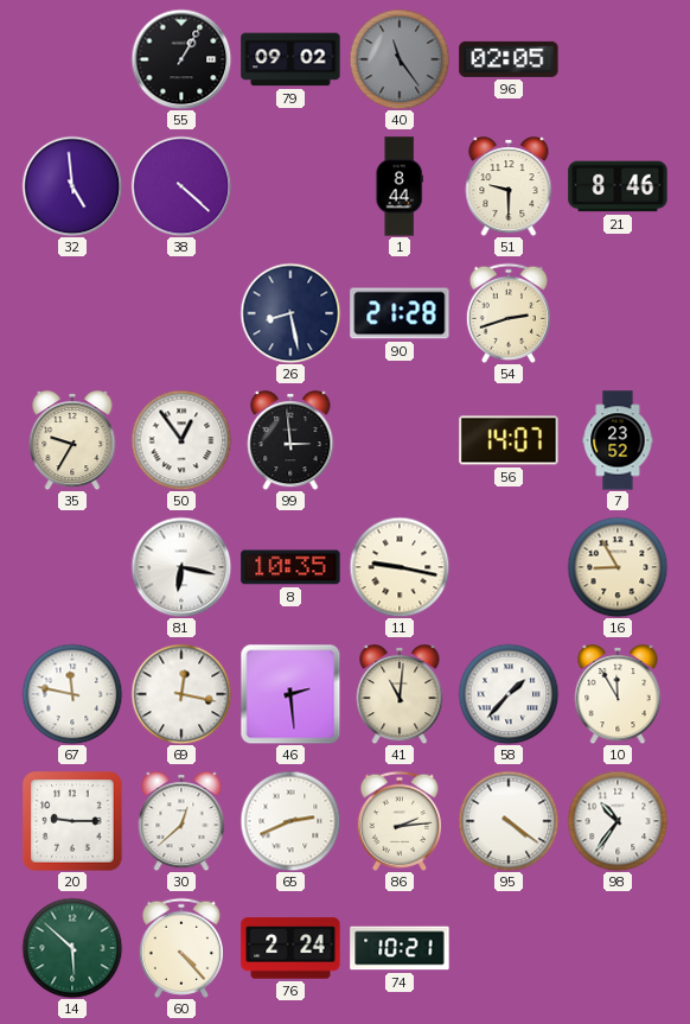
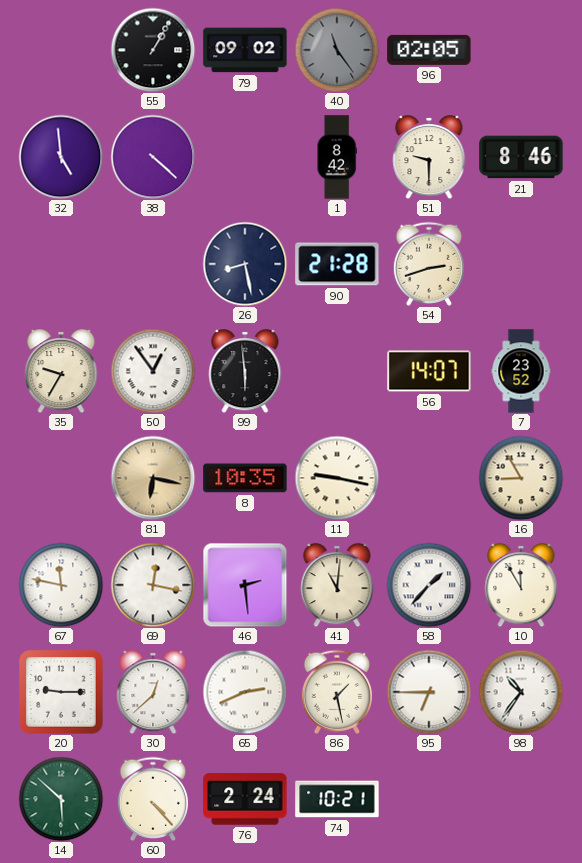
1: 8:44 -> 8:42 (337, 157)
99: 2:59 -> 5:59 (245, 371)
81 dial: white -> champagne (153, 478)
86: 2:14 -> 1:28 (336, 692)
95: 4:21 -> 6:45 (429, 692)
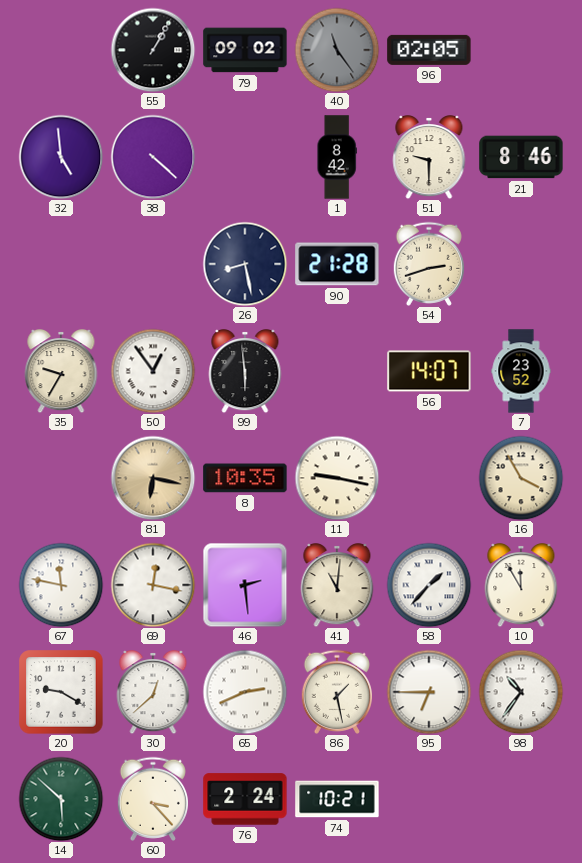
16: 8:55 -> 3:55 (521, 478)
20: 9:15 -> 9:20 (61, 692)
60: 4:23 -> 3:23 (152, 799)
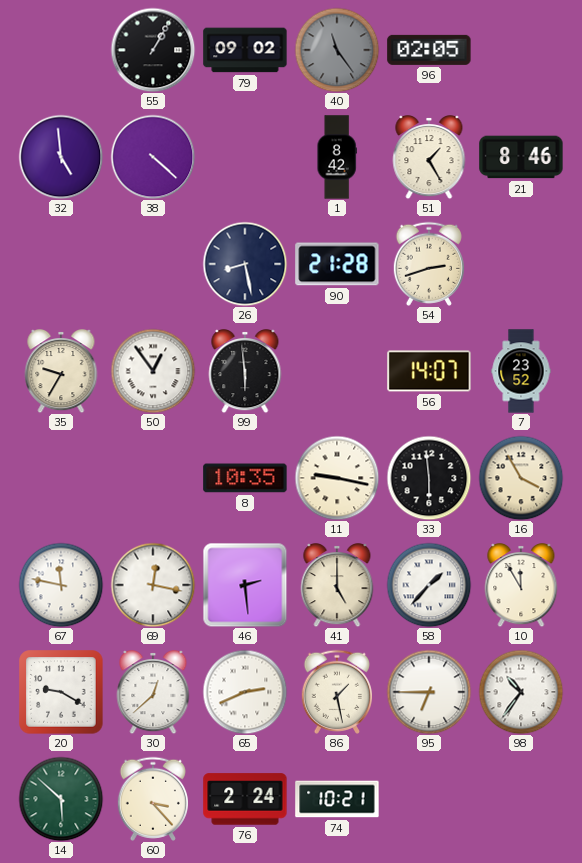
51: 9:30 -> 1:25 (429, 157)
81: 6:17 -> none (153, 478)
33: none -> 5:59 (429, 478)
41: 11:01 -> 5:00 (337, 585)
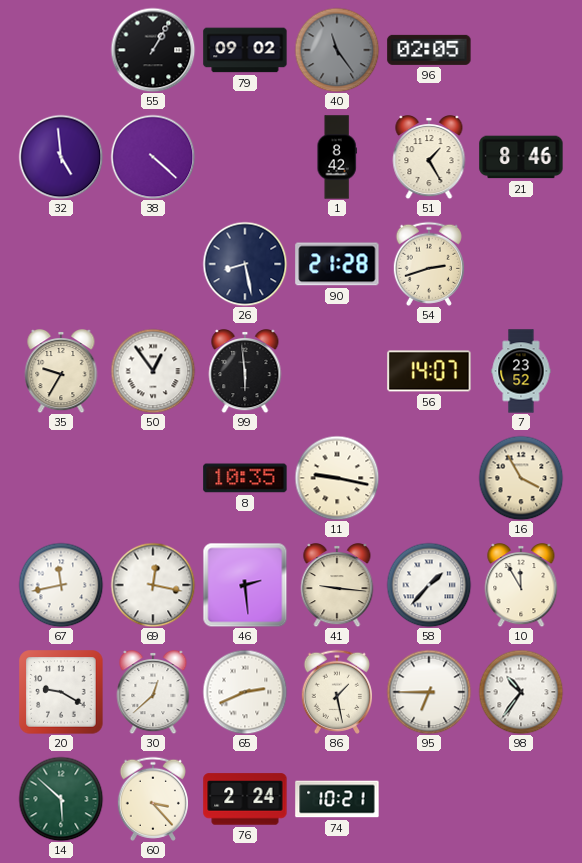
33: 5:59 -> none (429, 478)
67: 11:47 -> 11:43 (61, 585)
41: 5:00 -> 9:16 (337, 585)
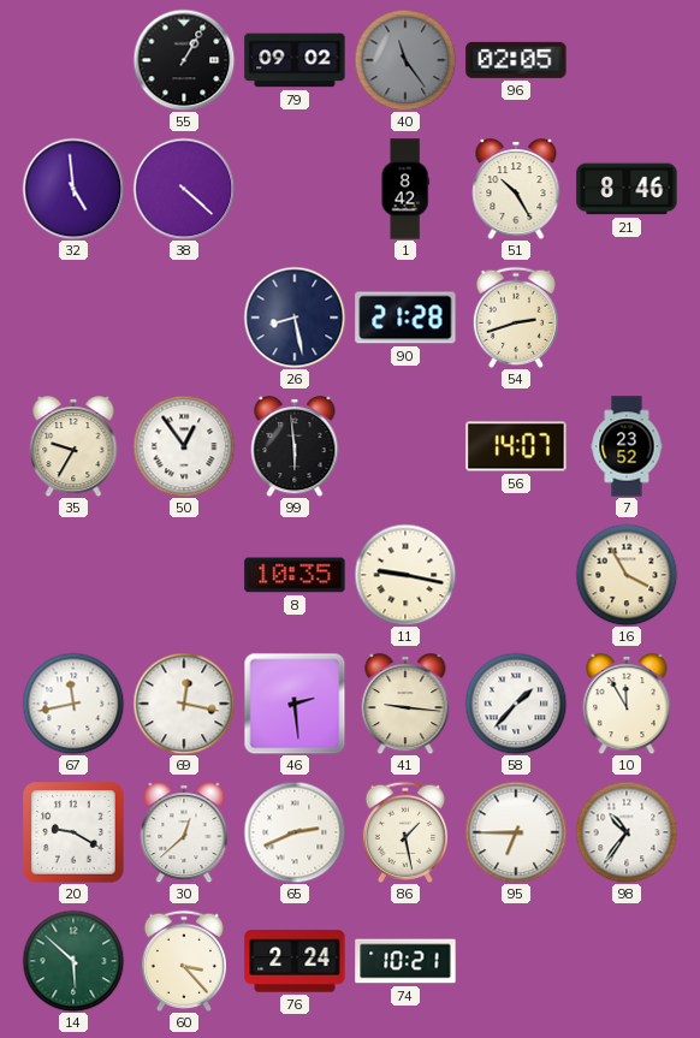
51: 1:25 -> 10:25 (516, 189)
